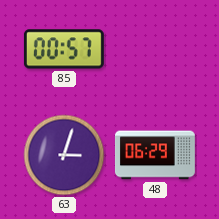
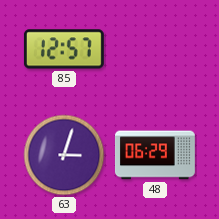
85: 00:57 -> 12:57 (64, 49)
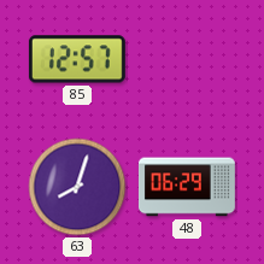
63: 3:03 -> 8:03 (77, 187)
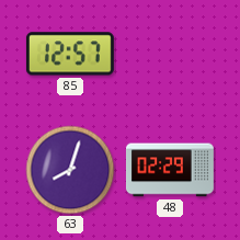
48: 06:29 -> 02:29 (170, 170)
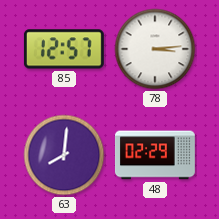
78: none -> 3:14 (155, 49)
63: 8:03 -> 8:01 (64, 155)
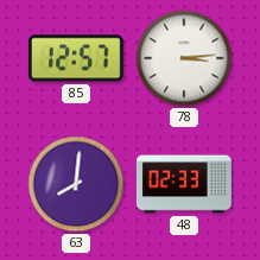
48: 02:29 -> 02:33 (184, 184)
